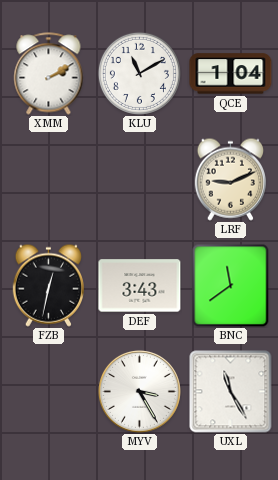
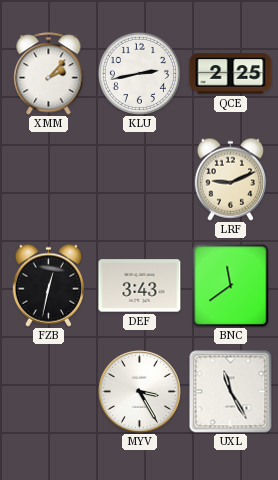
XMM: 2:10 -> 2:07 (49, 74)
KLU: 11:10 -> 2:43 (139, 73)
QCE: 1:04 -> 2:25 (231, 74)
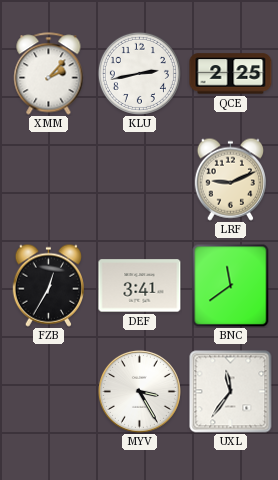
FZB: 12:32 -> 12:35 (48, 285)
DEF: 3:43 -> 3:41 (140, 286)
UXL: 11:25 -> 11:36 (231, 392)
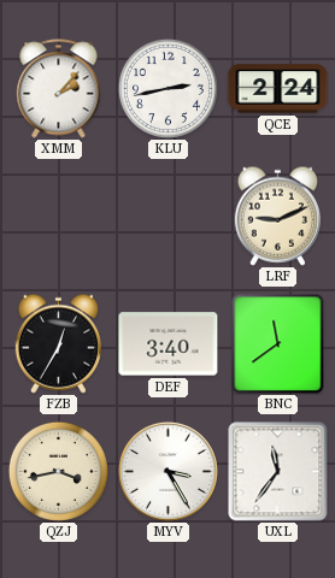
QCE: 2:25 -> 2:24 (278, 89)
DEF: 3:41 -> 3:40 (169, 344)
QZJ: none -> 3:43 (58, 471)
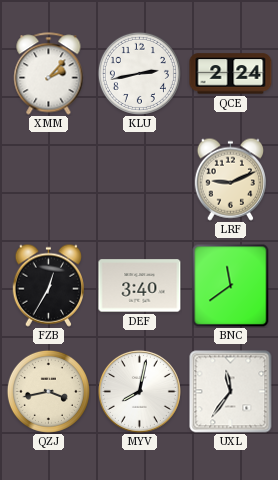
MYV: 3:25 -> 8:02 (139, 391)
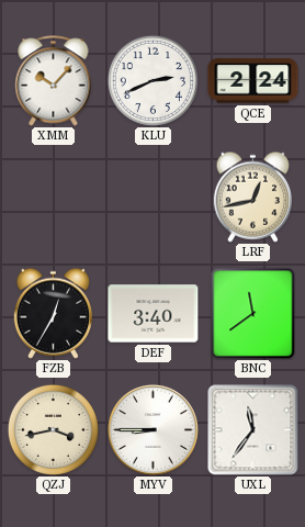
XMM: 2:07 -> 10:07 (54, 81)
KLU: 2:43 -> 2:41 (152, 80)
LRF: 9:11 -> 12:43 (252, 197)
MYV: 8:02 -> 8:45 (152, 429)
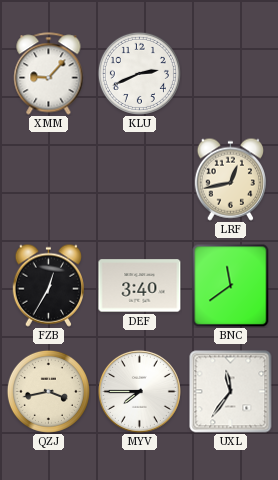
XMM: 10:07 -> 9:07 (49, 74)
QCE: 2:24 -> none (253, 81)
MYV: 8:45 -> 7:45 (139, 391)
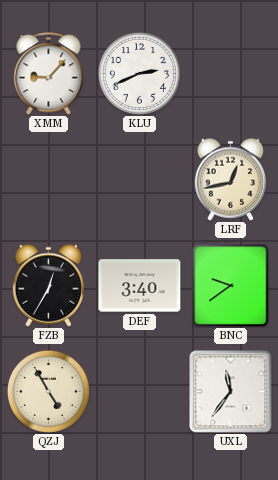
BNC: 11:39 -> 9:39 (231, 285)
QZJ: 3:43 -> 4:55 (48, 391)
MYV: 7:45 -> none (139, 391)
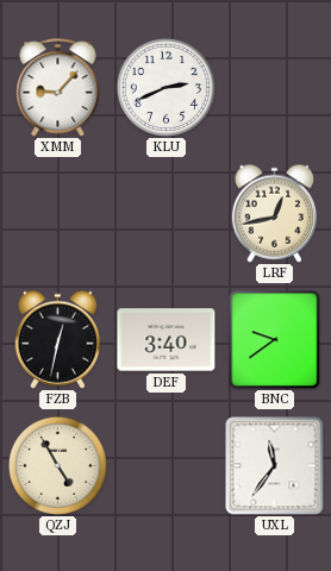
FZB: 12:35 -> 12:32 (57, 339)
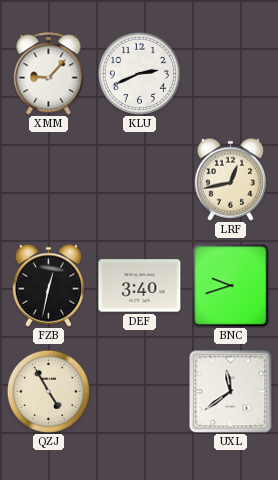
BNC: 9:39 -> 9:42 (231, 285)
UXL: 11:36 -> 11:39 (231, 392)
